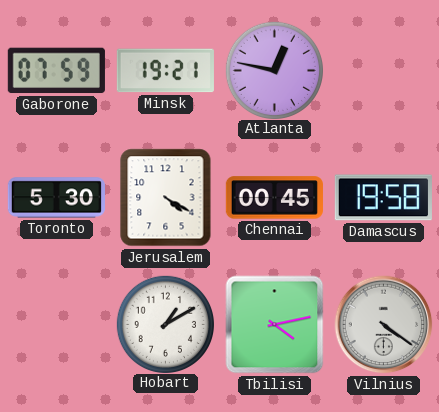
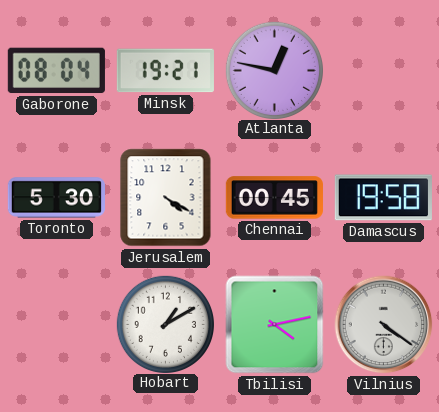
Gaborone: 07:59 -> 08:04 (56, 71)
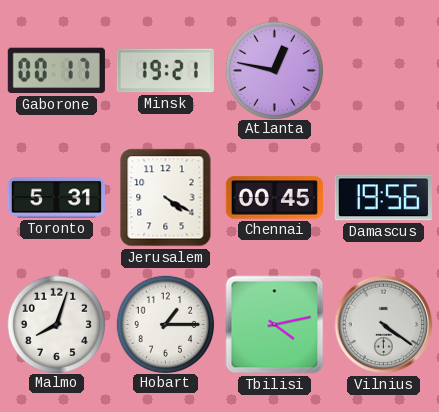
Gaborone: 08:04 -> 00:17 (56, 71)
Toronto: 5:30 -> 5:31 (56, 198)
Damascus: 19:58 -> 19:56 (383, 198)
Malmo: none -> 8:03 (56, 324)
Hobart: 1:10 -> 1:15 (165, 324)
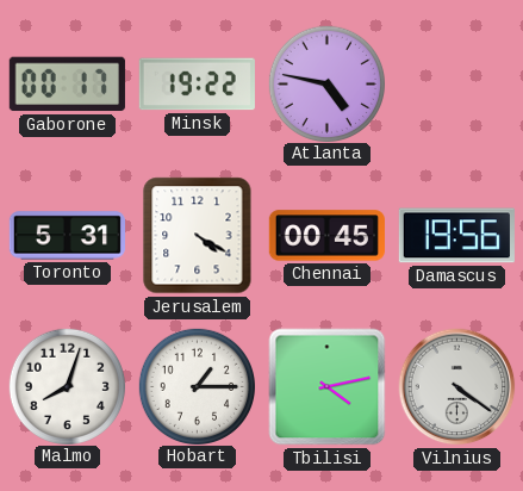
Minsk: 19:21 -> 19:22 (197, 85)
Atlanta: 12:47 -> 4:47 (326, 83)
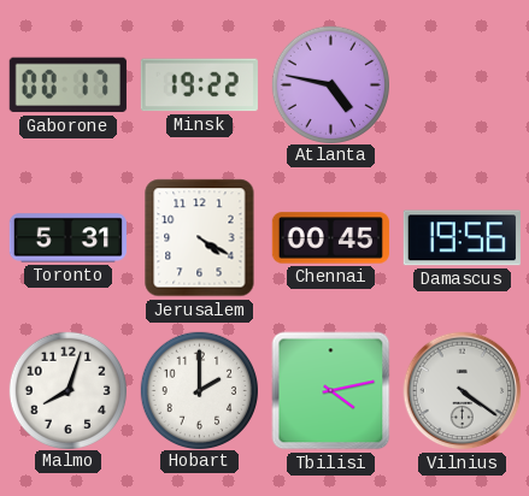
Hobart: 1:15 -> 2:00 (199, 390)
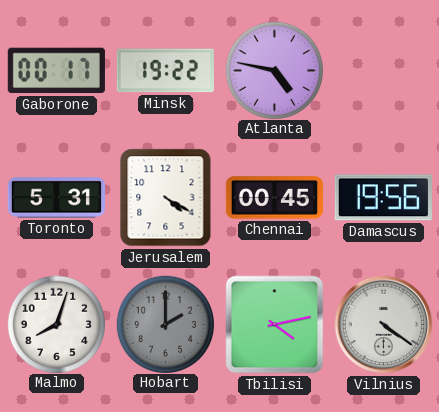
Hobart dial: white -> grey (165, 324)
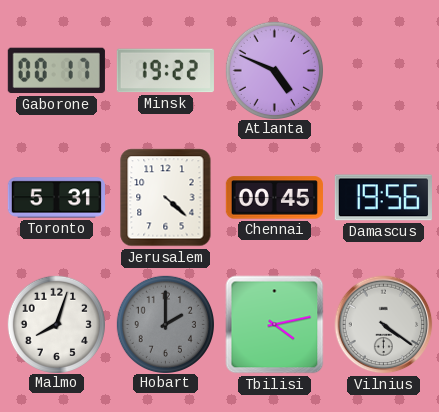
Atlanta: 4:47 -> 4:49 (274, 70)
Jerusalem: 4:20 -> 4:22 (166, 198)
